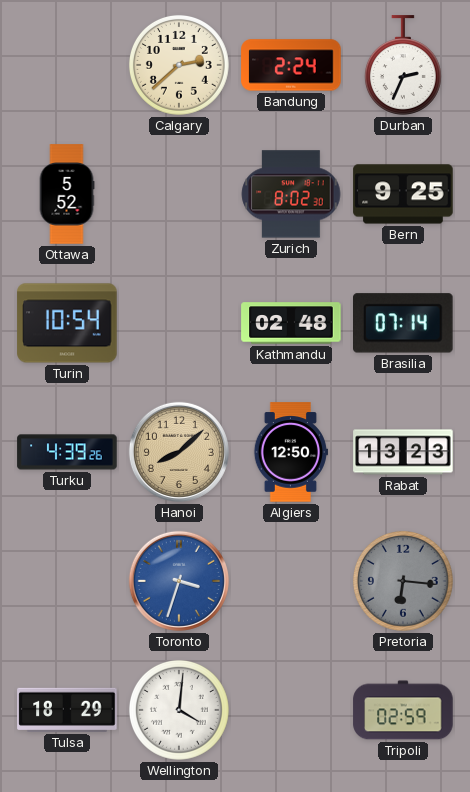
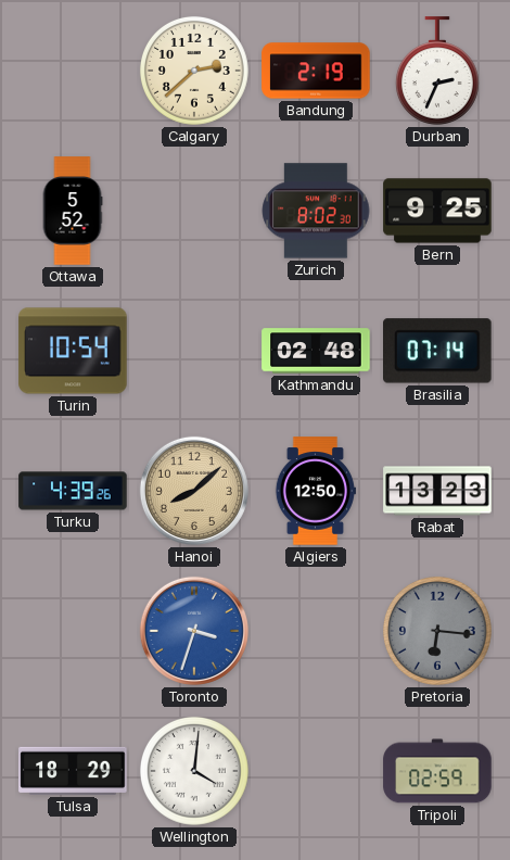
Bandung: 2:24 -> 2:19 (316, 71)
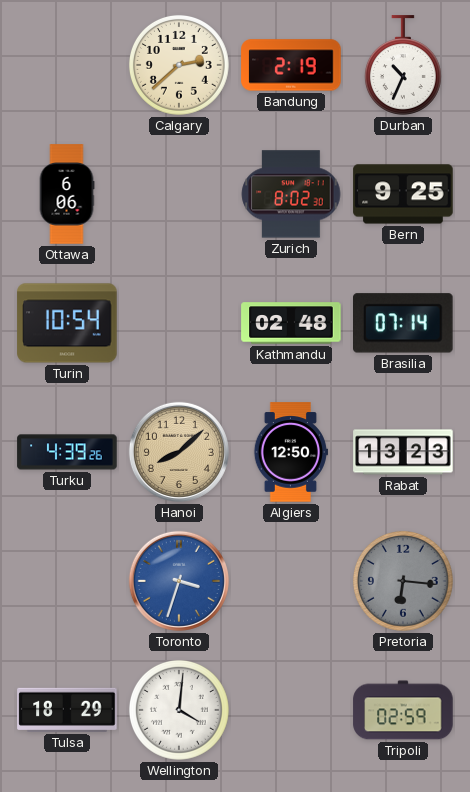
Durban: 2:34 -> 10:34 (403, 65)
Ottawa: 5:52 -> 6:06 (67, 194)
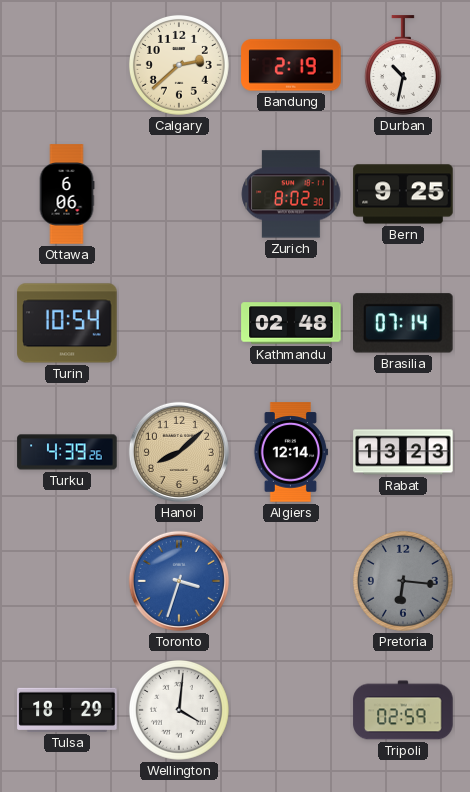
Durban: 10:34 -> 10:32 (403, 65)
Algiers: 12:50 -> 12:14 (290, 452)
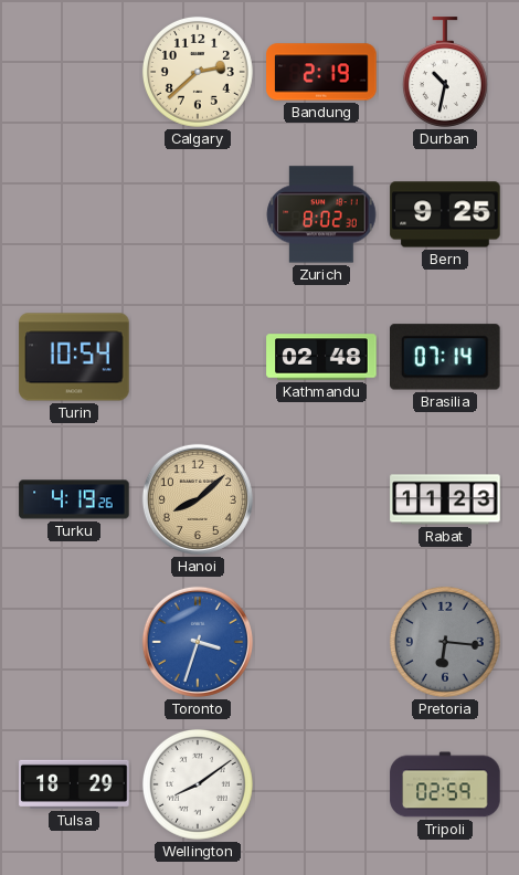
Ottawa: 6:06 -> none (67, 194)
Turku: 4:39 -> 4:19 (74, 499)
Algiers: 12:14 -> none (290, 452)
Rabat: 13:23 -> 11:23 (445, 499)
Wellington: 4:01 -> 8:09 (198, 784)
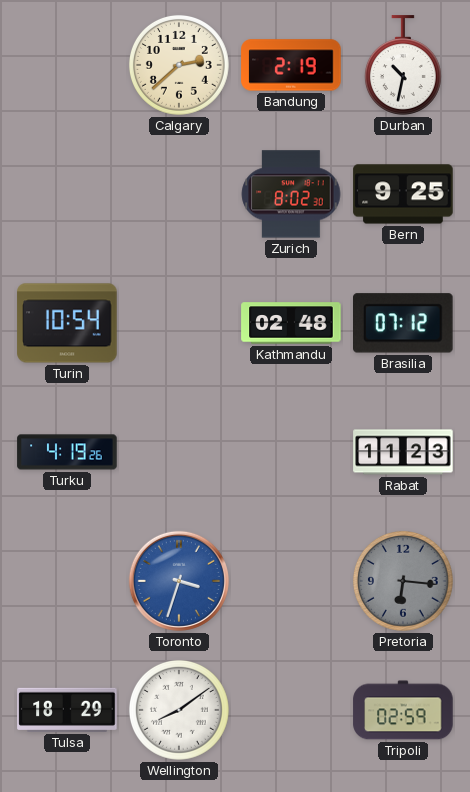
Brasilia: 07:14 -> 07:12 (404, 323)
Hanoi: 8:08 -> none (198, 499)
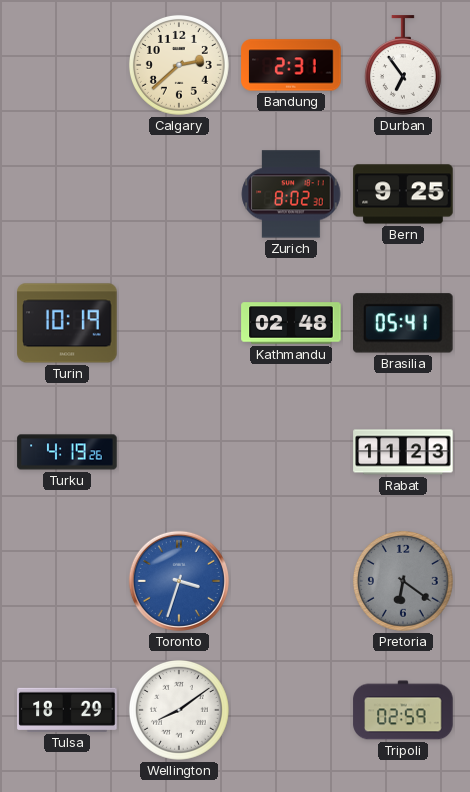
Bandung: 2:19 -> 2:31 (291, 65)
Durban: 10:32 -> 6:54 (403, 65)
Turin: 10:54 -> 10:19 (67, 323)
Brasilia: 07:12 -> 05:41 (404, 323)
Pretoria: 6:16 -> 6:21 (403, 581)
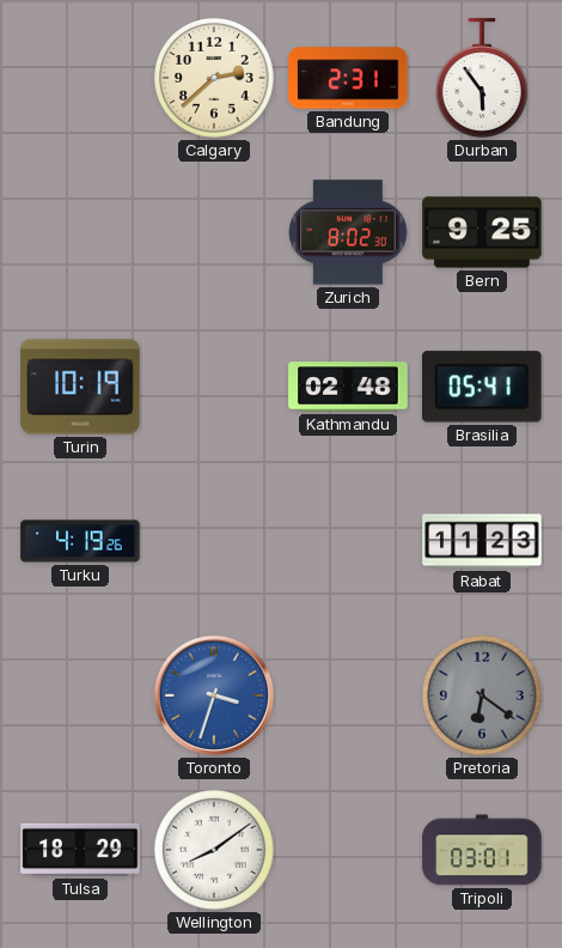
Durban: 6:54 -> 5:54 (482, 78)
Tripoli: 02:59 -> 03:01 (482, 850)
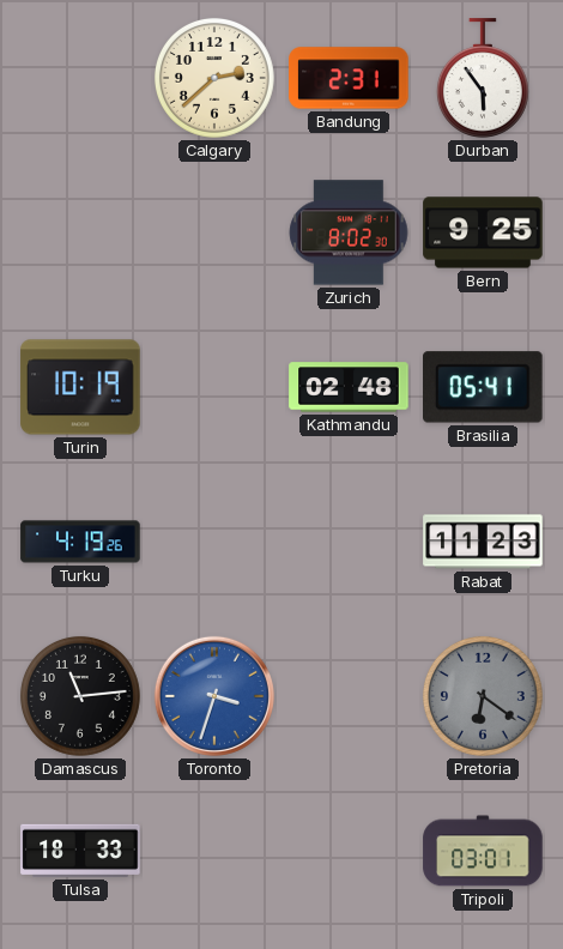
Damascus: none -> 11:14 (80, 696)
Tulsa: 18:29 -> 18:33 (80, 851)
Wellington: 8:09 -> none (214, 850)
